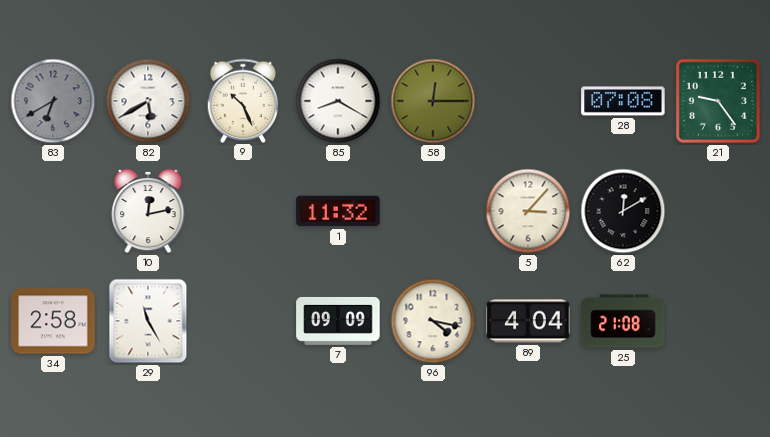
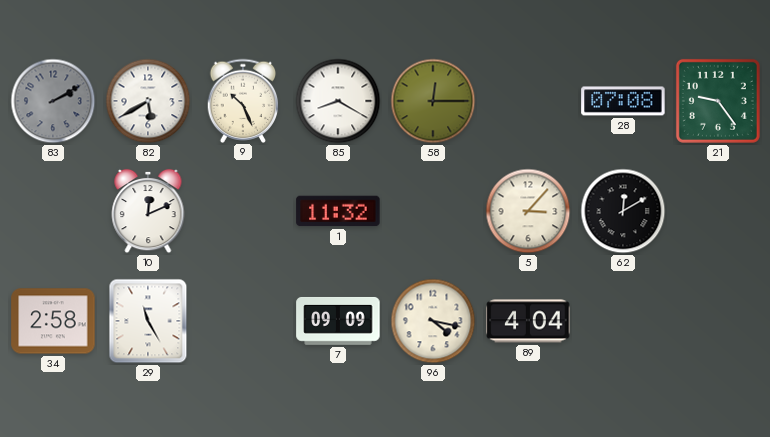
83: 6:40 -> 2:10 (53, 101)
10: 12:13 -> 12:11 (148, 211)
25: 21:08 -> none (623, 321)
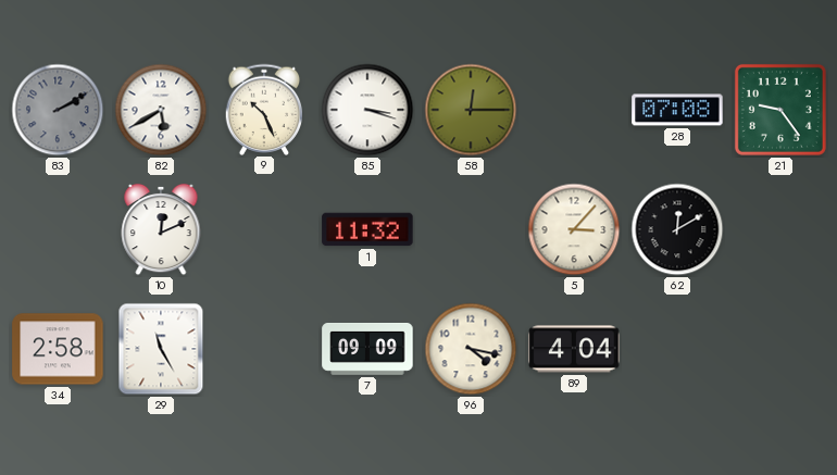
85: 8:20 -> 3:18 (367, 110)
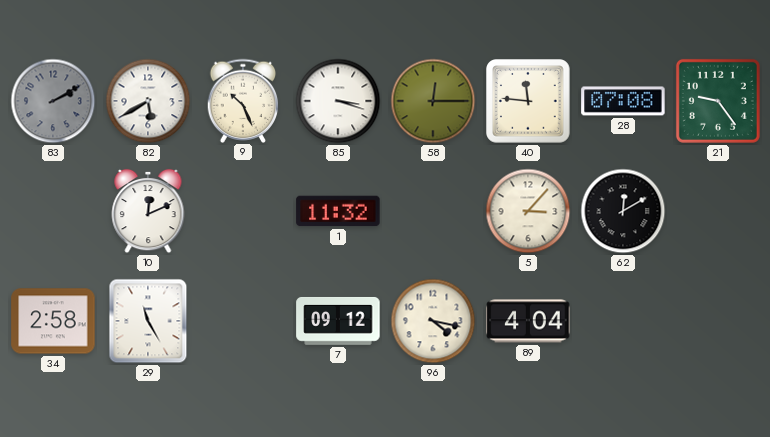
40: none -> 11:46 (529, 102)
7: 09:09 -> 09:12 (338, 321)
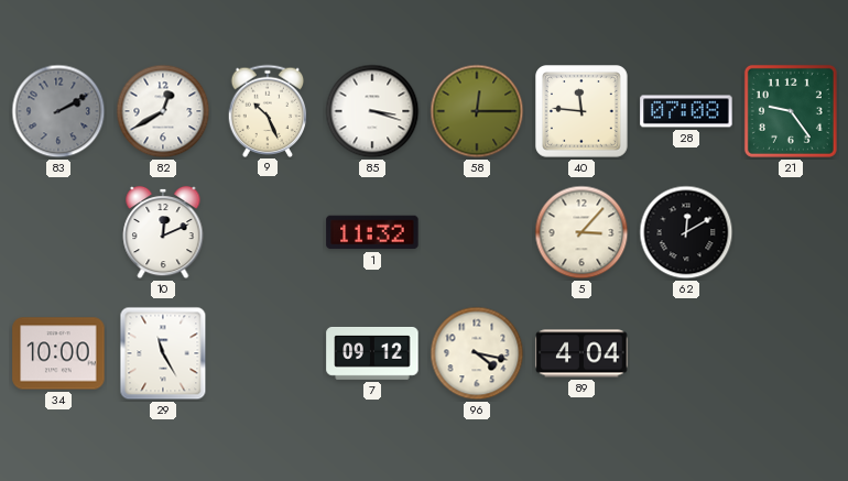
82: 5:40 -> 12:40 (163, 111)
34: 2:58 -> 10:00 (58, 353)
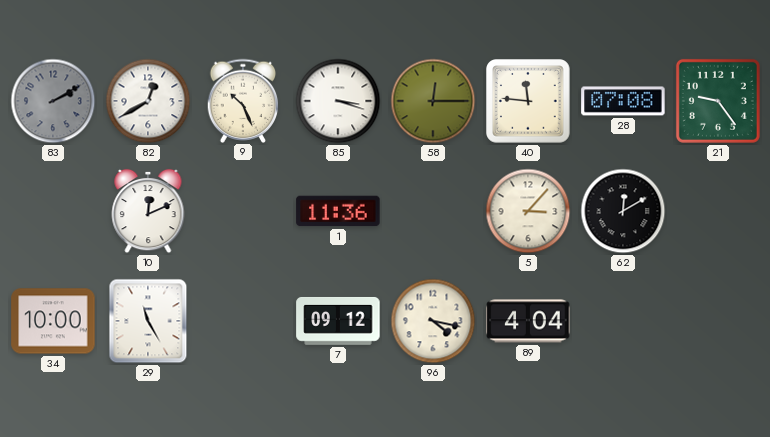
1: 11:32 -> 11:36 (338, 211)
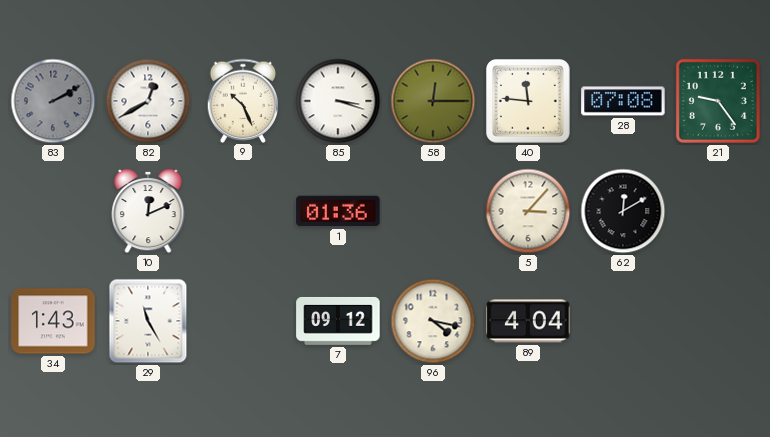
1: 11:36 -> 01:36 (338, 211)
34: 10:00 -> 1:43 (53, 321)
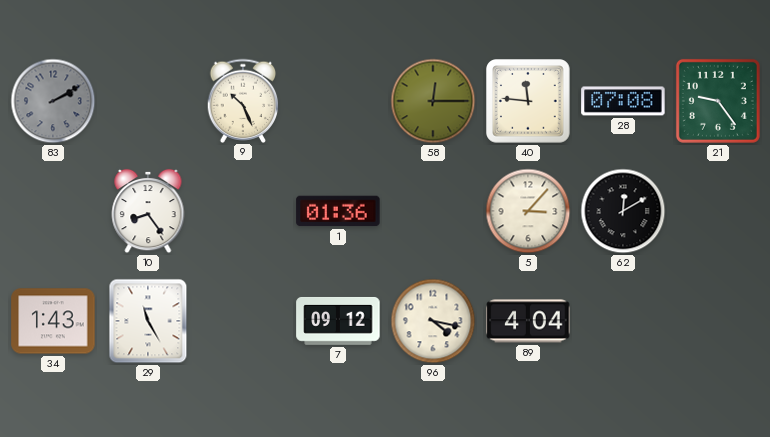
82: 12:40 -> none (148, 101)
85: 3:18 -> none (338, 101)
10: 12:11 -> 8:24 (148, 211)
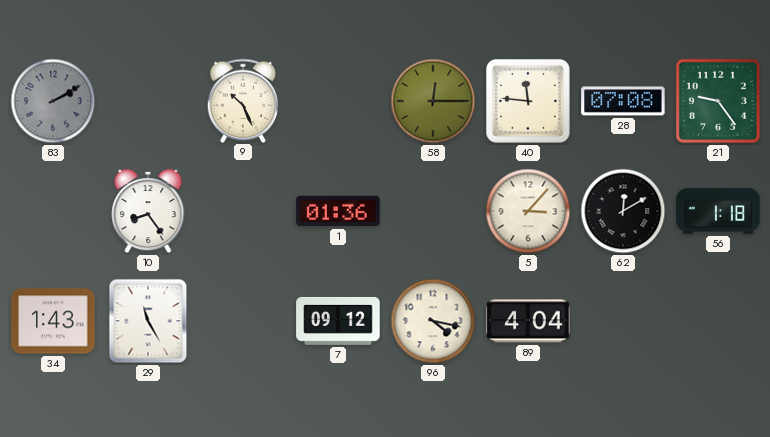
56: none -> 1:18 (718, 211)
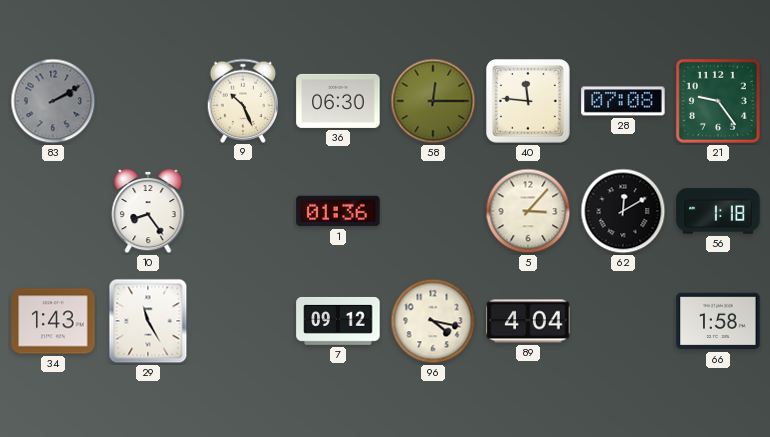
36: none -> 06:30 (338, 101)
66: none -> 1:58 (718, 321)
